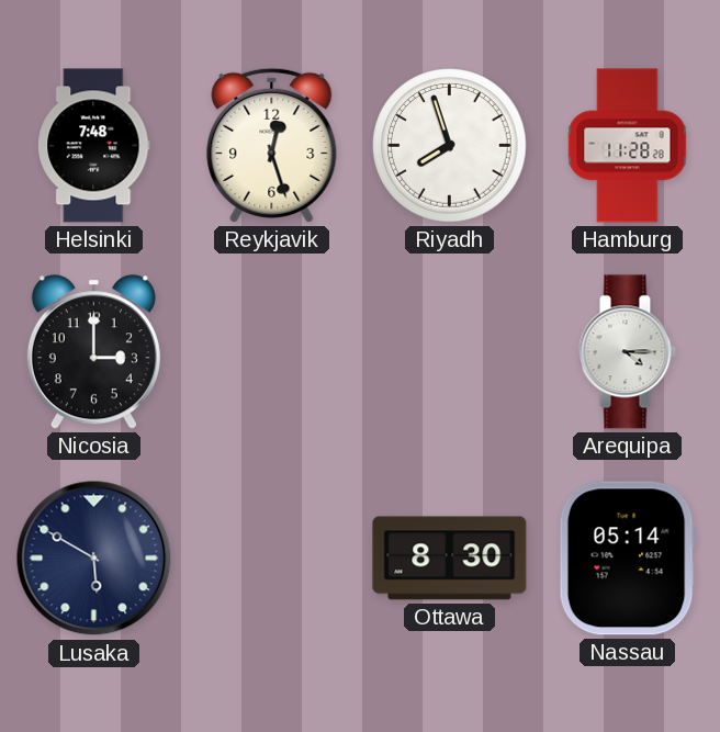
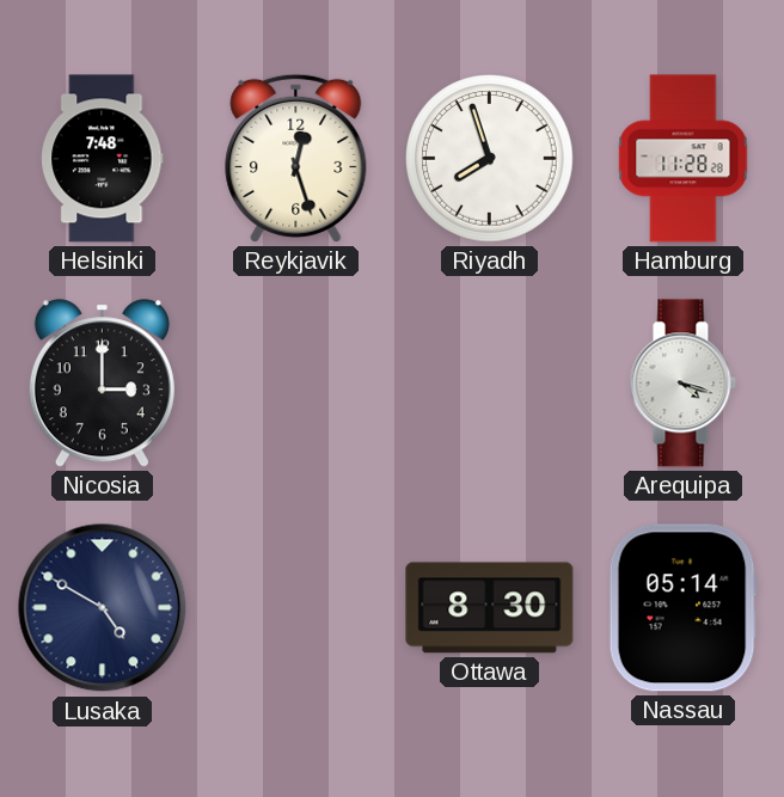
Arequipa: 4:15 -> 4:18 (682, 384)
Lusaka: 5:50 -> 4:50 (103, 608)
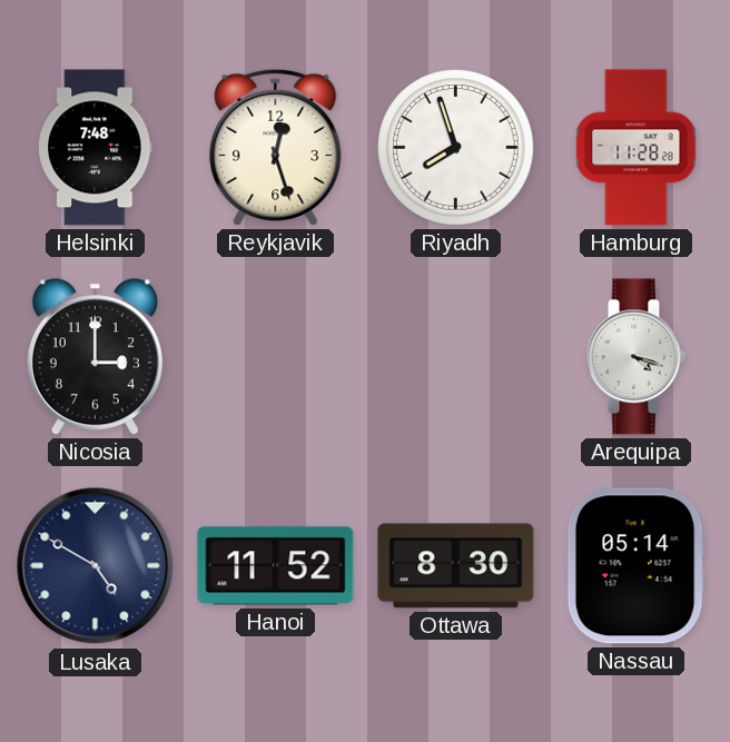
Hanoi: none -> 11:52 (276, 566)
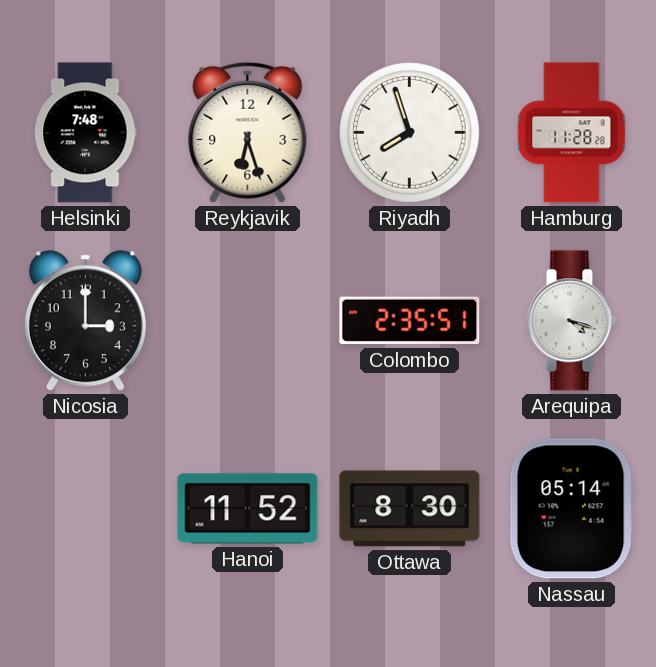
Reykjavik: 12:27 -> 6:27 (248, 132)
Colombo: none -> 2:35 (410, 321)
Lusaka: 4:50 -> none (96, 566)
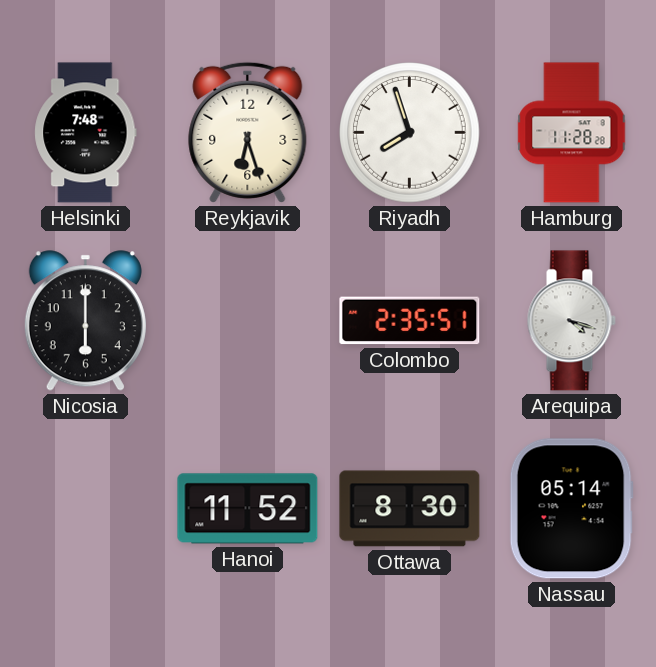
Nicosia: 3:00 -> 6:00 (85, 321)
